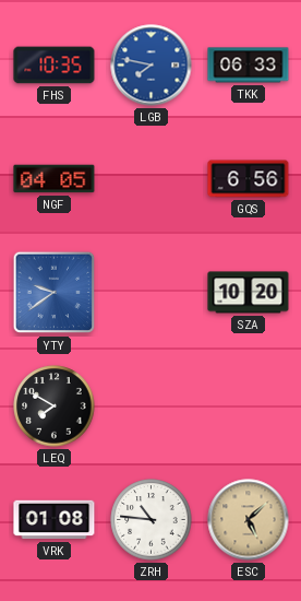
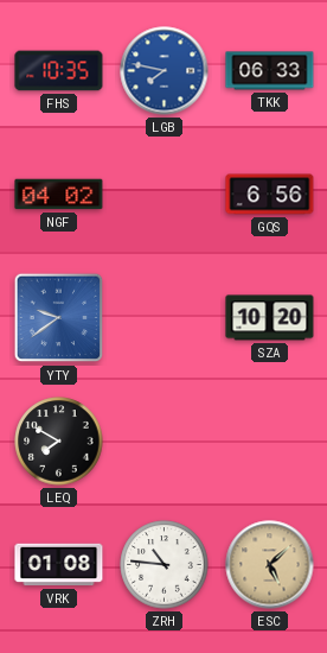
NGF: 04:05 -> 04:02 (59, 195)
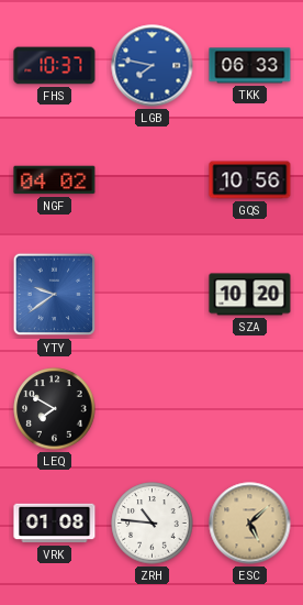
FHS: 10:35 -> 10:37 (55, 66)
GQS: 6:56 -> 10:56 (250, 180)
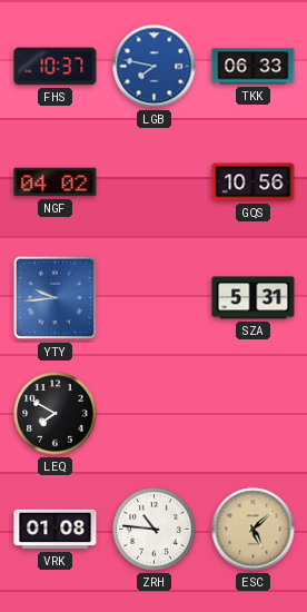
YTY: 9:39 -> 9:44 (56, 298)
SZA: 10:20 -> 5:31 (254, 298)
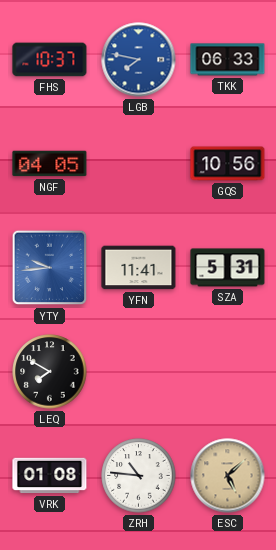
NGF: 04:02 -> 04:05 (50, 164)
YFN: none -> 11:41 (139, 268)
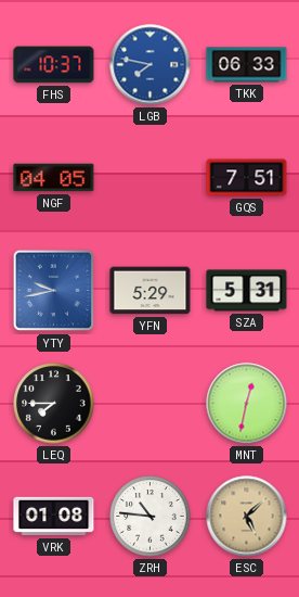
GQS: 10:56 -> 7:51 (247, 178)
YTY: 9:44 -> 9:43 (54, 291)
YFN: 11:41 -> 5:29 (151, 291)
LEQ: 7:50 -> 7:45 (54, 404)
MNT: none -> 12:32 (247, 404)
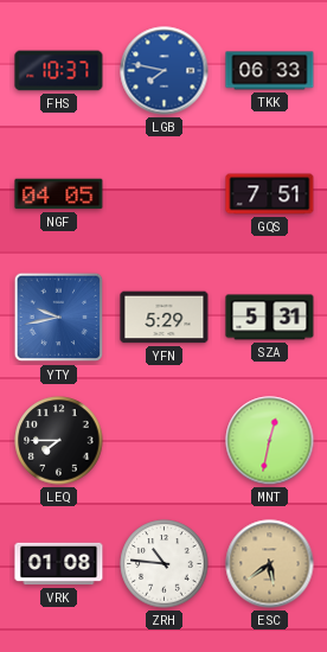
ESC: 5:08 -> 5:39 (270, 564)
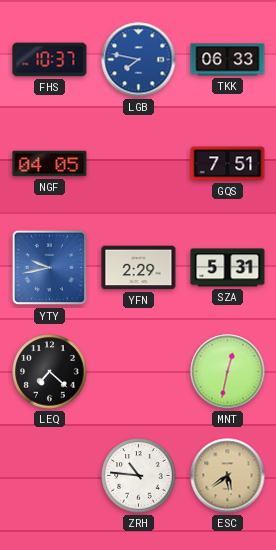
YFN: 5:29 -> 2:29 (139, 268)
LEQ: 7:45 -> 7:22 (50, 372)
VRK: 01:08 -> none (59, 564)
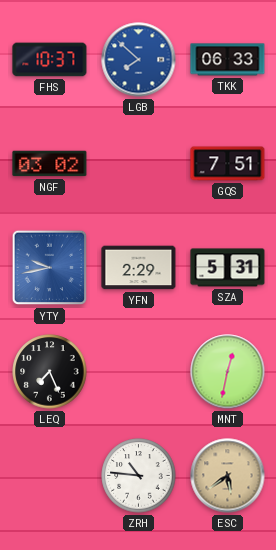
LGB: 7:47 -> 7:52 (139, 60)
NGF: 04:05 -> 03:02 (50, 164)
LEQ: 7:22 -> 7:26 (50, 372)
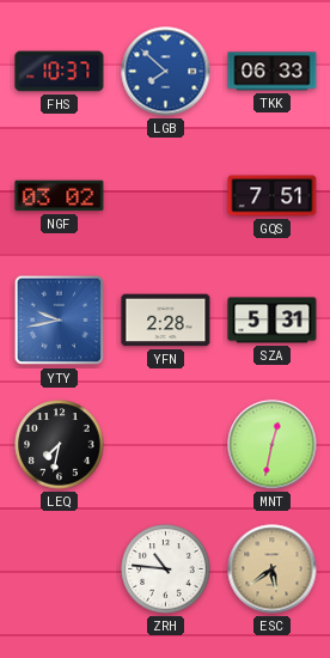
YFN: 2:29 -> 2:28 (166, 321)
LEQ: 7:26 -> 7:32 (60, 445)
